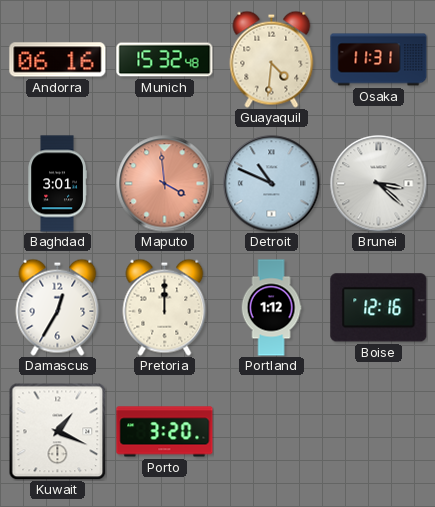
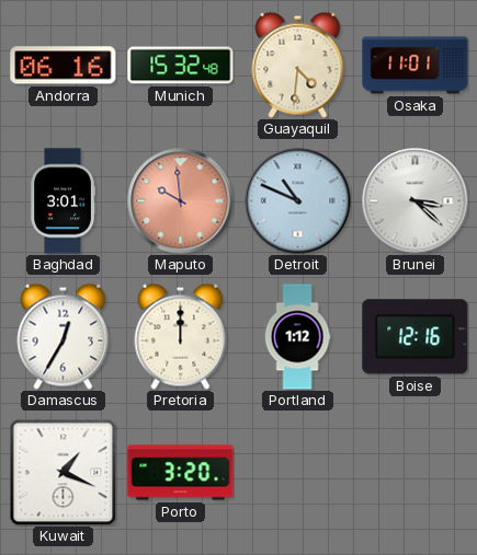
Osaka: 11:31 -> 11:01 (416, 66)
Maputo: 3:59 -> 9:59 (181, 201)
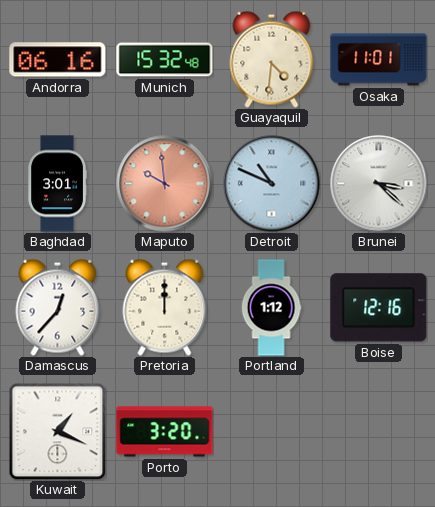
Damascus: 12:35 -> 12:37 (58, 307)
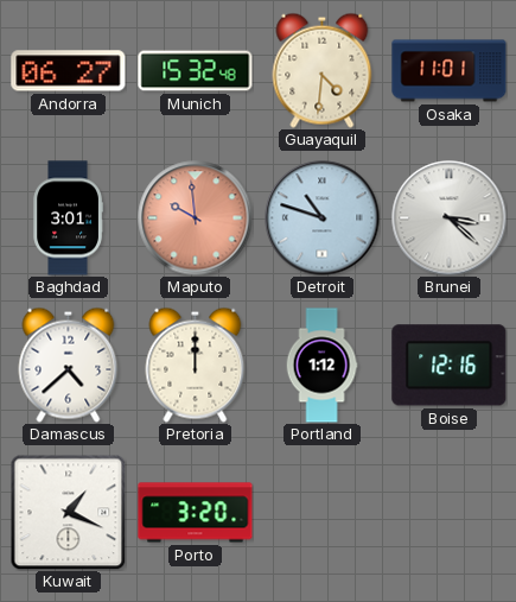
Andorra: 06:16 -> 06:27 (69, 71)
Detroit: 10:49 -> 10:48 (323, 218)
Damascus: 12:37 -> 4:38 (69, 365)
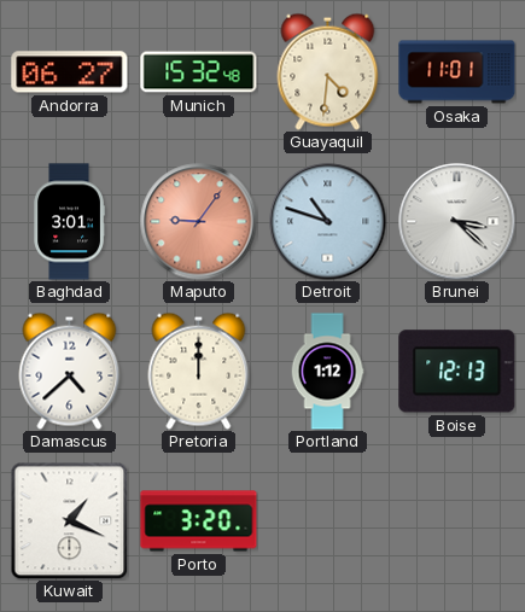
Maputo: 9:59 -> 9:06 (199, 222)
Boise: 12:16 -> 12:13 (457, 372)
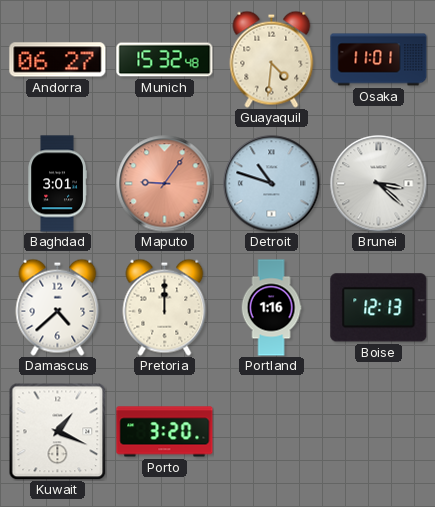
Portland: 1:12 -> 1:16 (271, 308)
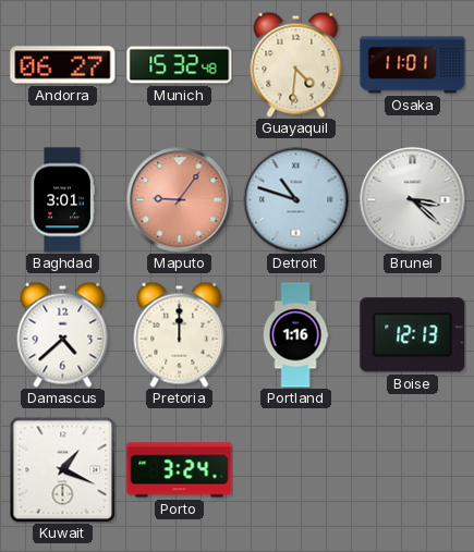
Porto: 3:20 -> 3:24 (180, 470)
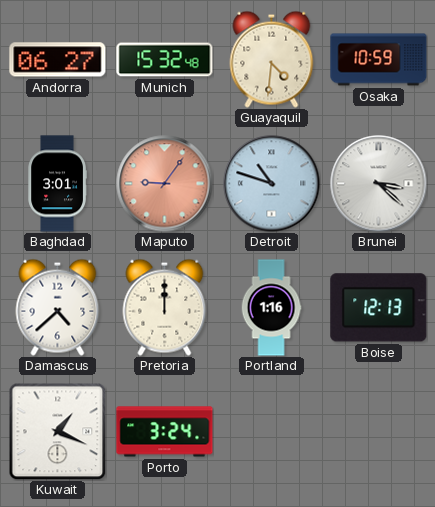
Osaka: 11:01 -> 10:59 (379, 60)
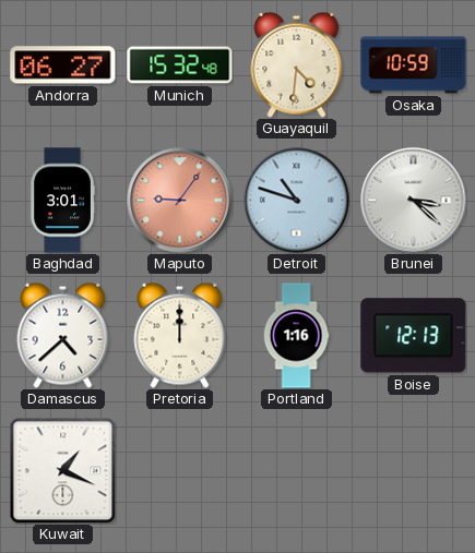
Porto: 3:24 -> none (165, 432)
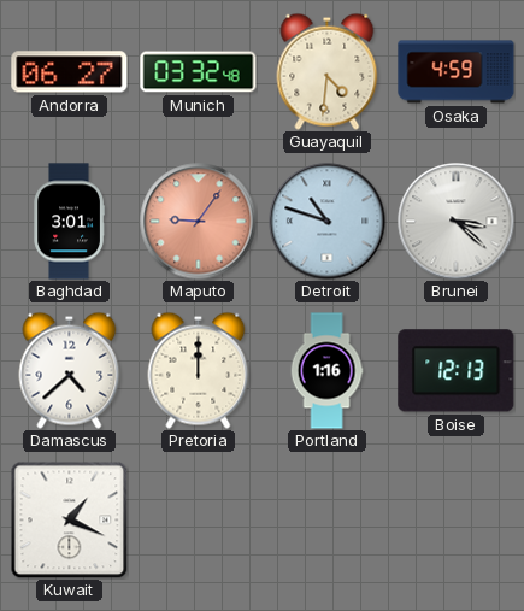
Munich: 15:32 -> 03:32 (199, 72)
Osaka: 10:59 -> 4:59 (457, 72)
